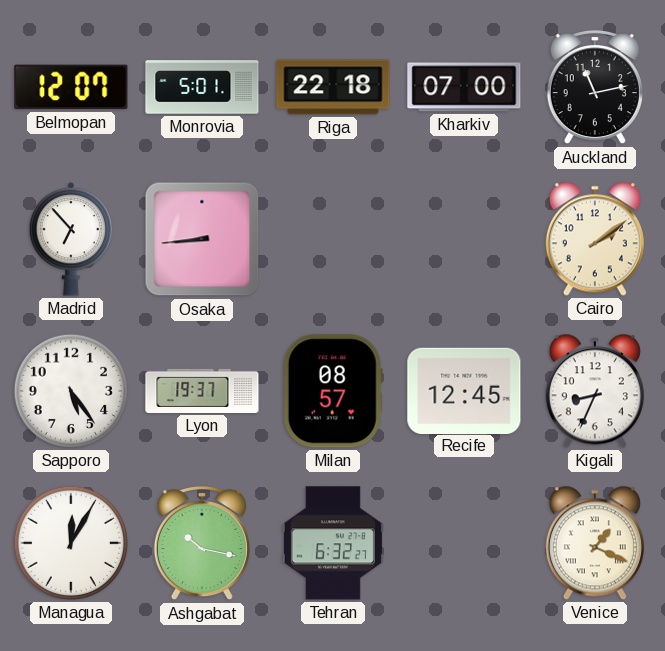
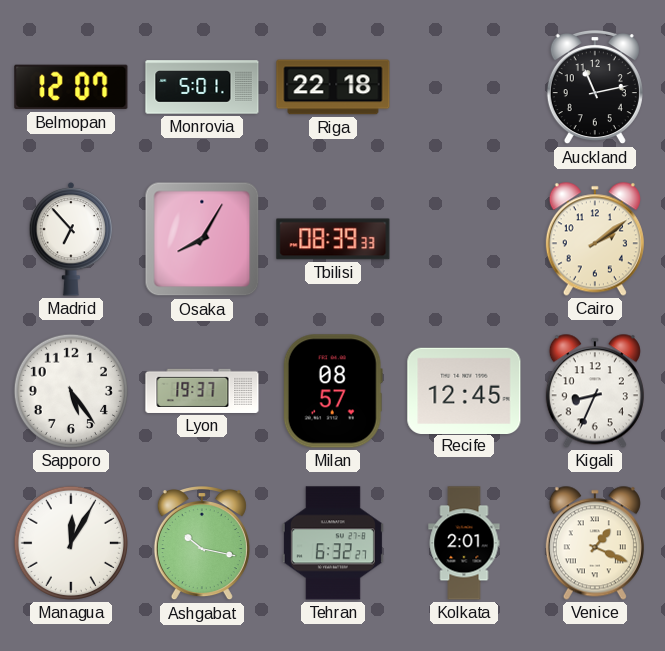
Kharkiv: 07:00 -> none (464, 87)
Osaka: 8:44 -> 8:05 (202, 239)
Tbilisi: none -> 08:39 (333, 239)
Kolkata: none -> 2:01 (464, 543)
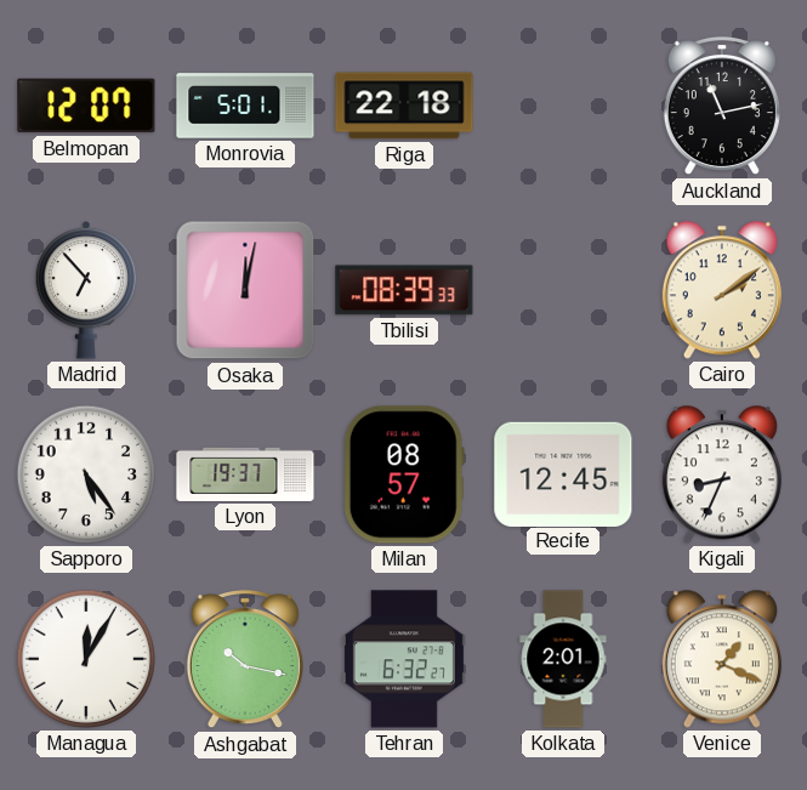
Osaka: 8:05 -> 12:02 (245, 290)
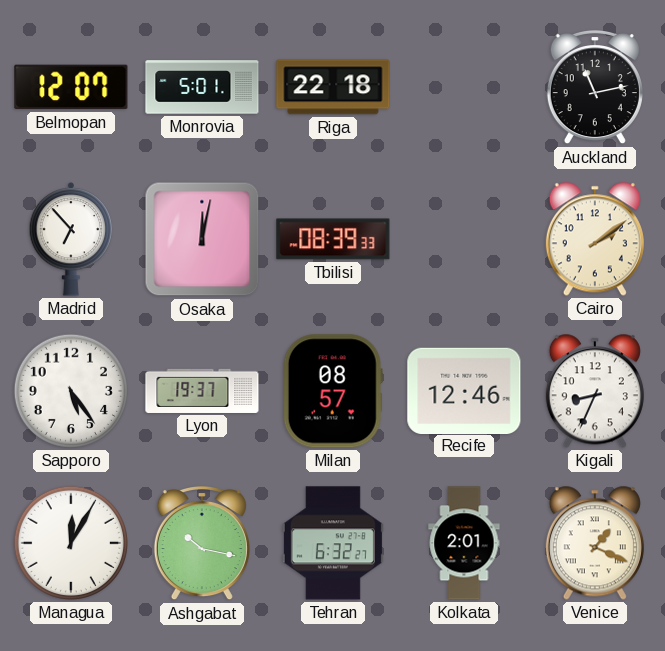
Recife: 12:45 -> 12:46 (464, 390)
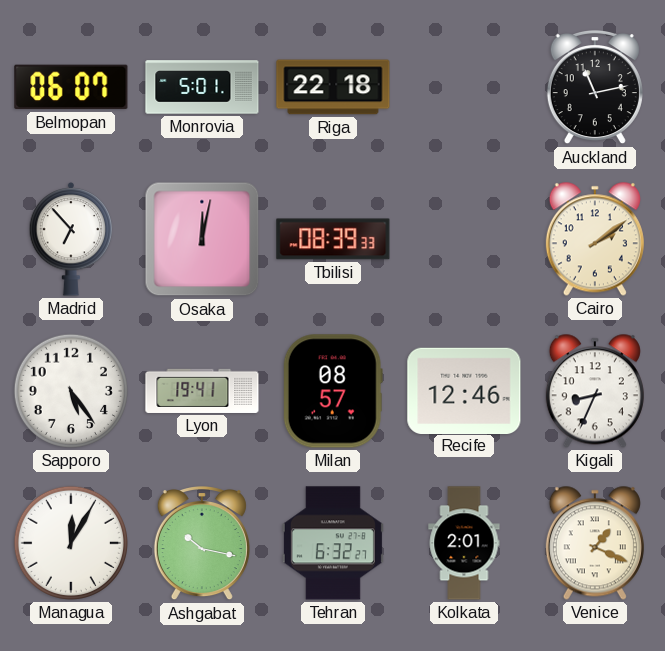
Belmopan: 12:07 -> 06:07 (71, 87)
Lyon: 19:37 -> 19:41 (202, 391)
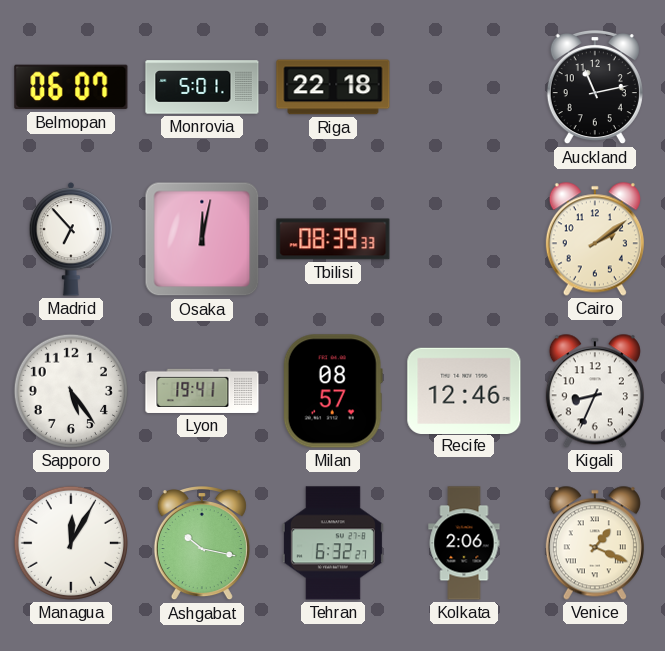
Kolkata: 2:01 -> 2:06 (464, 543)
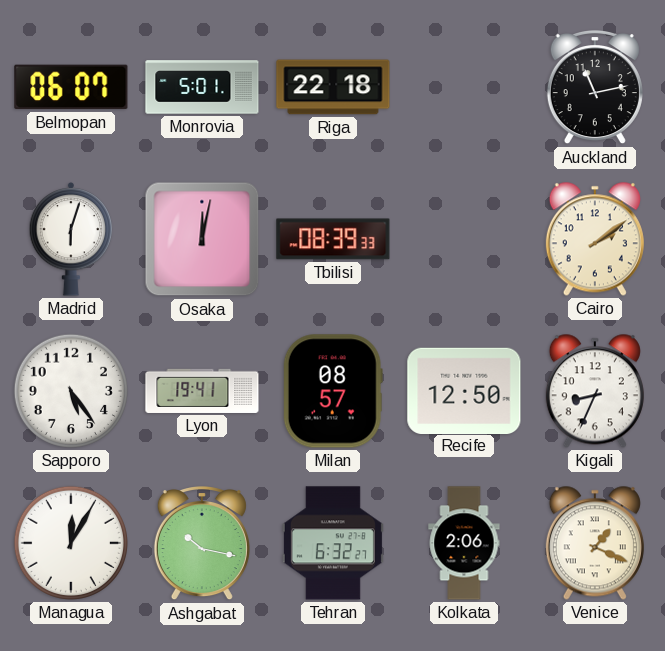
Madrid: 6:53 -> 6:03 (71, 239)
Recife: 12:46 -> 12:50 (464, 390)
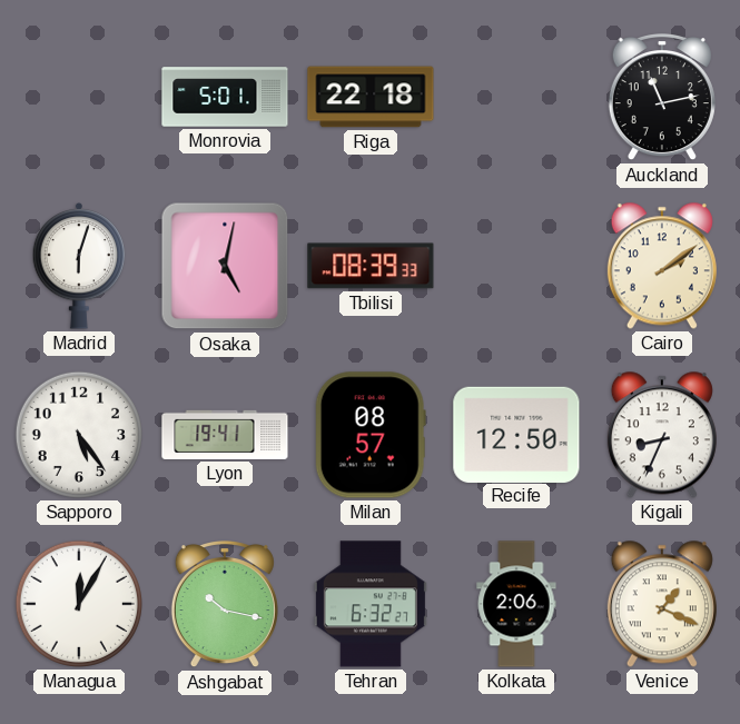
Belmopan: 06:07 -> none (71, 87)
Osaka: 12:02 -> 5:02 (225, 266)
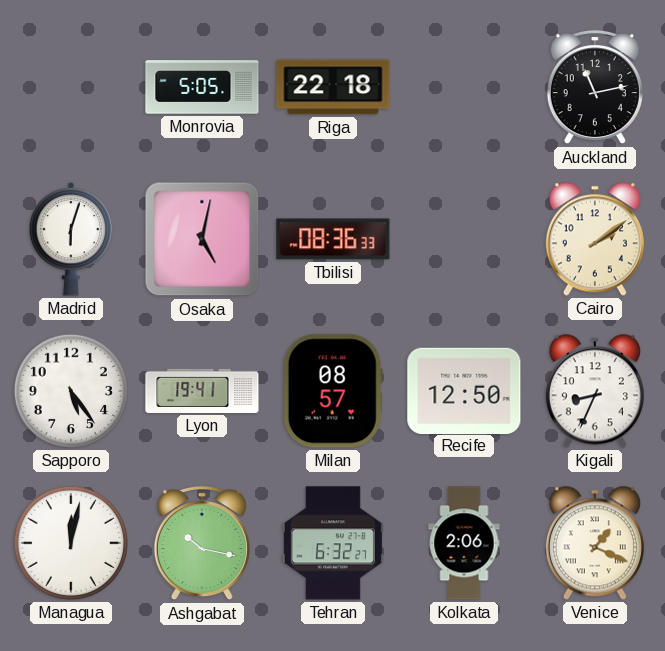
Monrovia: 5:01 -> 5:05 (202, 87)
Tbilisi: 08:39 -> 08:36 (333, 239)
Managua: 12:05 -> 12:02 (71, 543)
